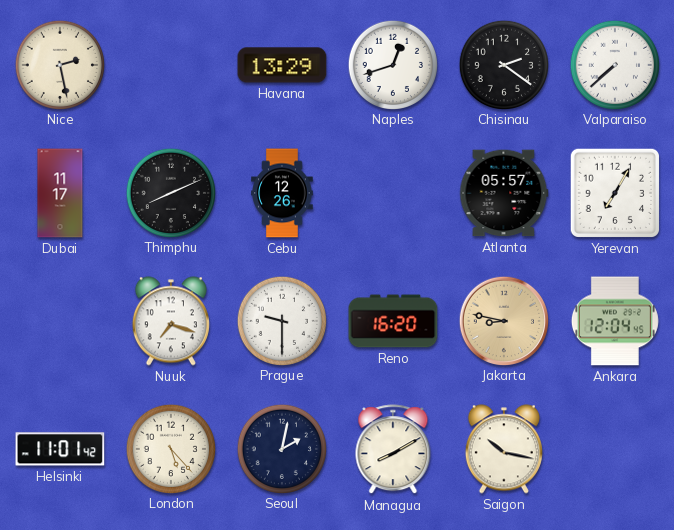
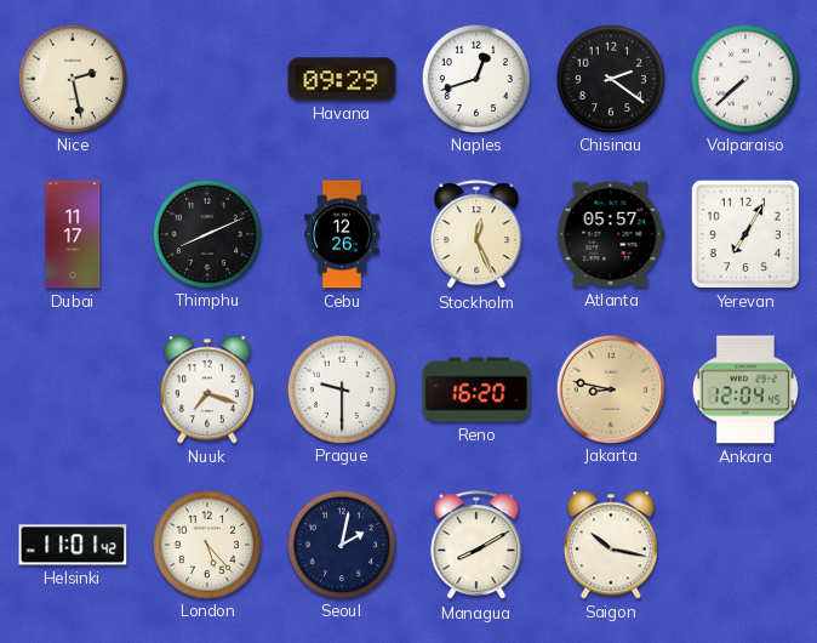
Havana: 13:29 -> 09:29 (342, 79)
Stockholm: none -> 12:26 (476, 235)
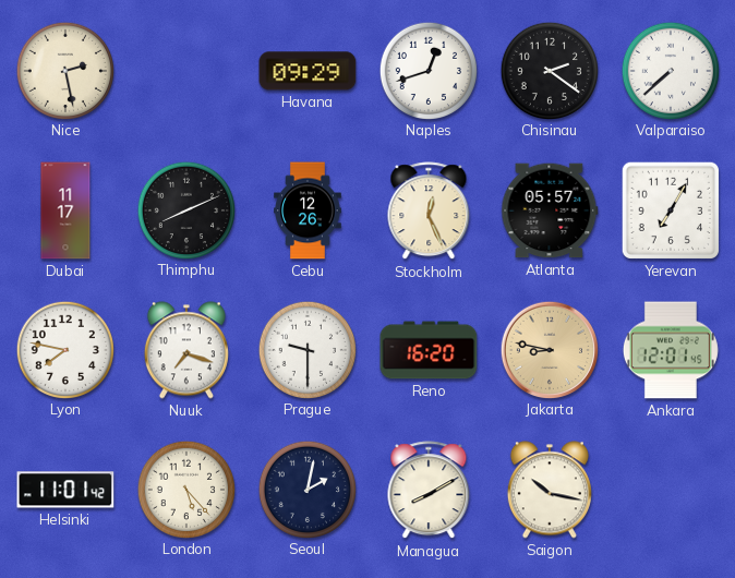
Lyon: none -> 7:47 (64, 349)
Ankara: 12:04 -> 12:01 (671, 350)
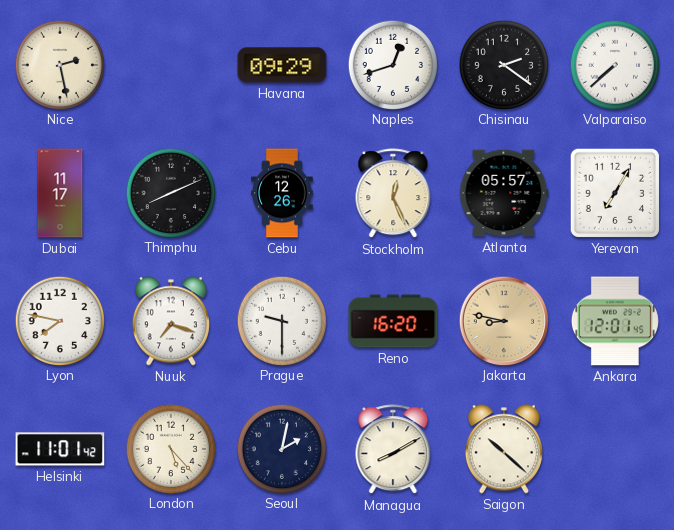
Saigon: 10:17 -> 10:22 (504, 449)
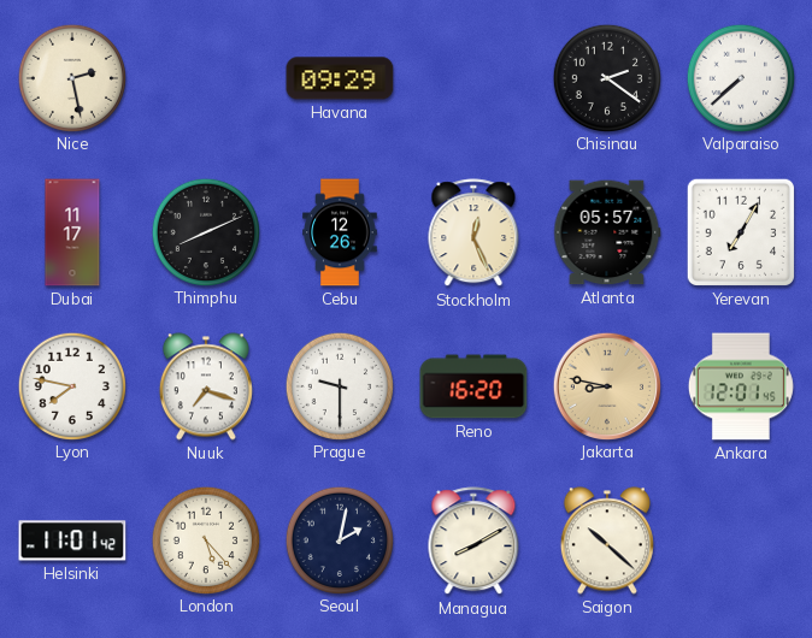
Naples: 12:42 -> none (392, 64)
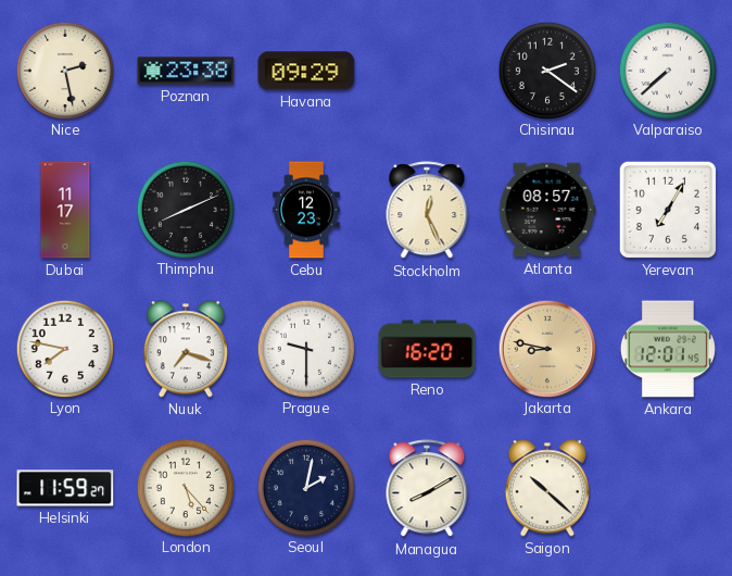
Poznan: none -> 23:38 (186, 71)
Cebu: 12:26 -> 12:23 (306, 210)
Atlanta: 05:57 -> 08:57 (547, 210)
Helsinki: 11:01 -> 11:59 (65, 488)
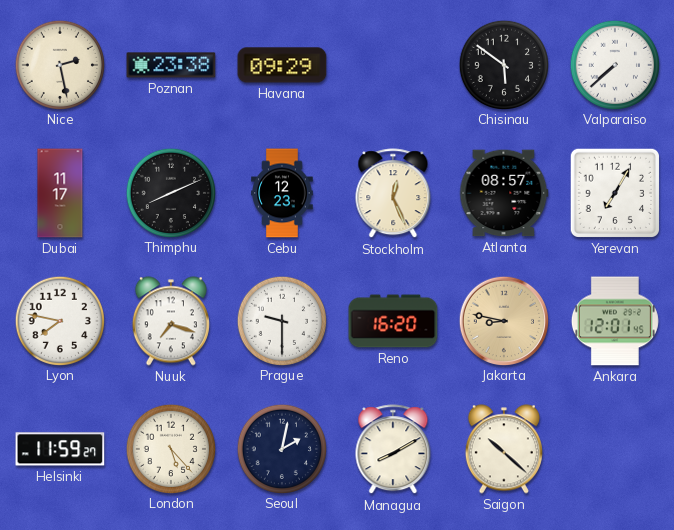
Chisinau: 2:21 -> 5:51 (503, 64)
